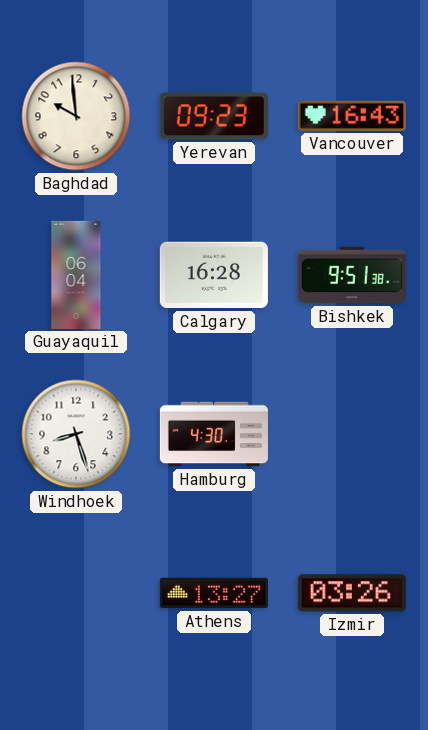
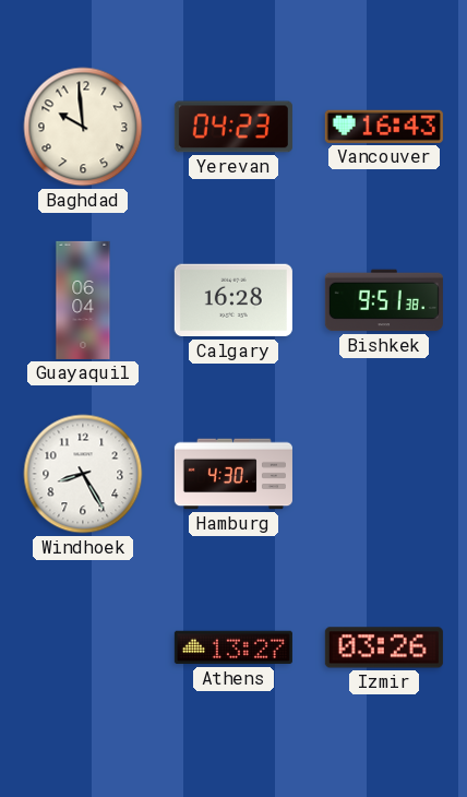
Yerevan: 09:23 -> 04:23 (234, 127)
Windhoek: 8:27 -> 8:25 (83, 474)
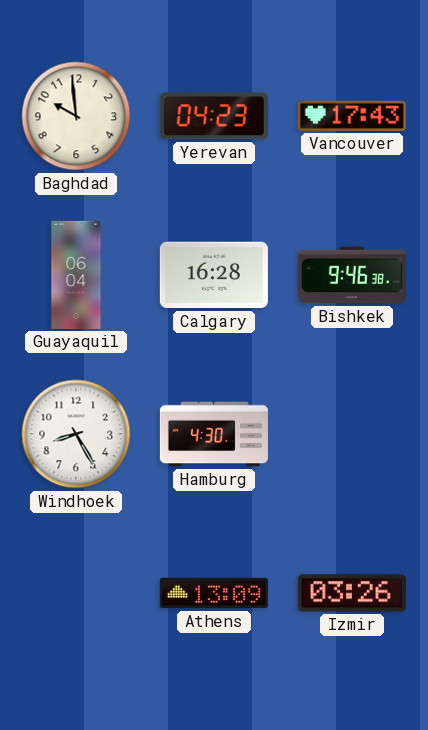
Vancouver: 16:43 -> 17:43 (352, 116)
Bishkek: 9:51 -> 9:46 (352, 275)
Athens: 13:27 -> 13:09 (214, 593)
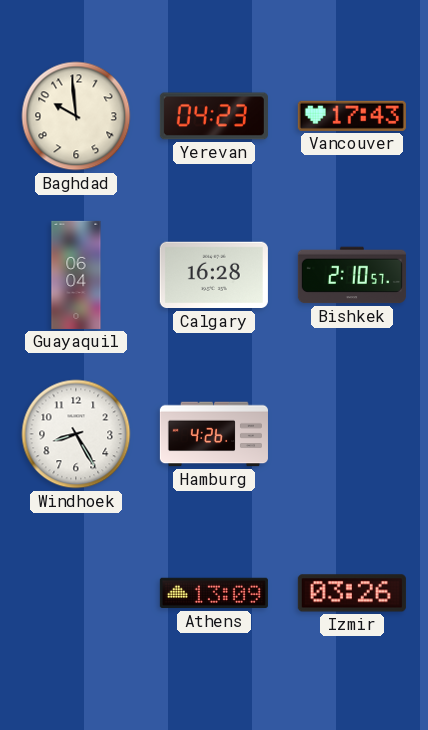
Bishkek: 9:46 -> 2:10 (352, 275)
Hamburg: 4:30 -> 4:26 (214, 434)
